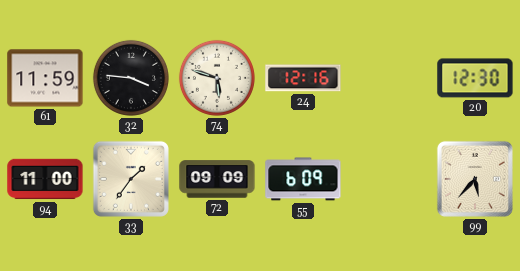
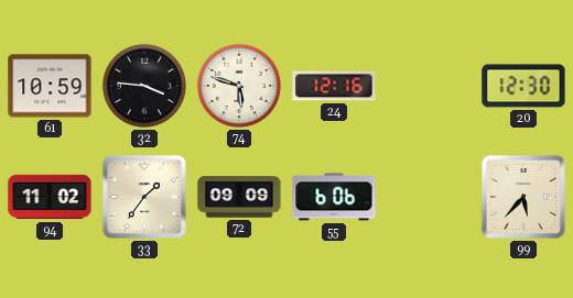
61: 11:59 -> 10:59 (50, 86)
94: 11:00 -> 11:02 (50, 197)
55: 6:09 -> 6:06 (334, 197)
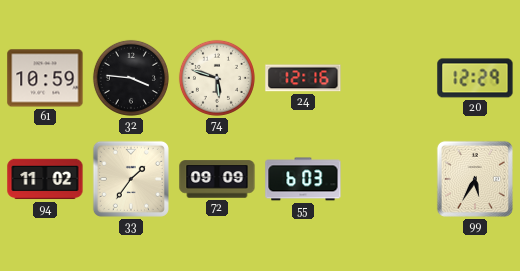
20: 12:30 -> 12:29 (475, 78)
55: 6:06 -> 6:03 (303, 179)
99: 5:37 -> 5:35 (475, 179)
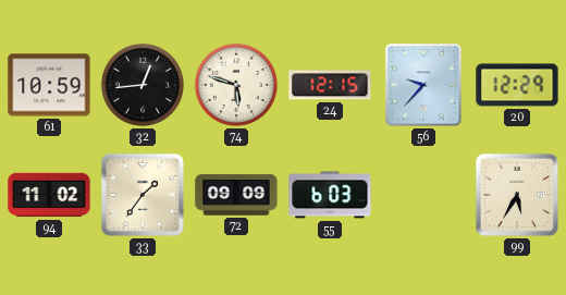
32: 3:46 -> 12:44 (143, 85)
24: 12:16 -> 12:15 (330, 85)
56: none -> 9:37 (423, 85)
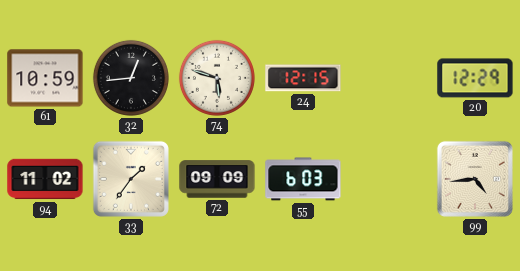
56: 9:37 -> none (423, 85)
99: 5:35 -> 4:44 (475, 179)
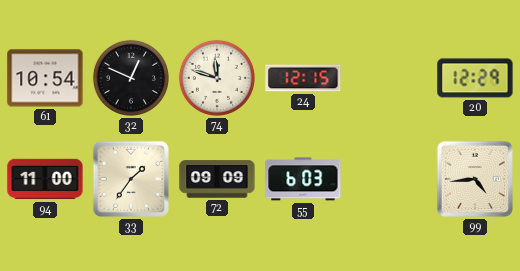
61: 10:59 -> 10:54 (45, 78)
32: 12:44 -> 12:49 (131, 78)
74: 5:48 -> 11:48 (217, 78)
94: 11:02 -> 11:00 (45, 179)
